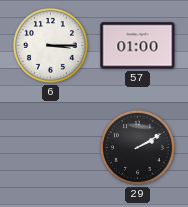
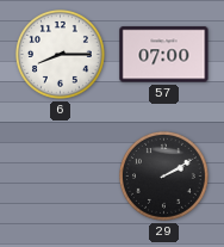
6: 3:15 -> 8:15 (61, 55)
57: 01:00 -> 07:00 (164, 55)
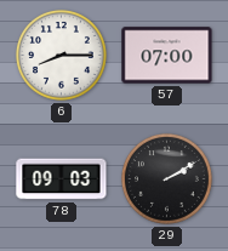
78: none -> 09:03 (62, 179)
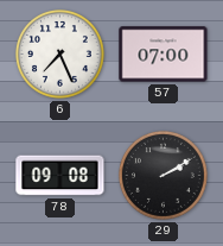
6: 8:15 -> 7:26 (60, 55)
78: 09:03 -> 09:08 (60, 176)
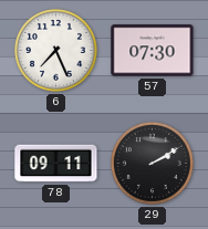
57: 07:00 -> 07:30 (153, 51)
78: 09:08 -> 09:11 (56, 164)
